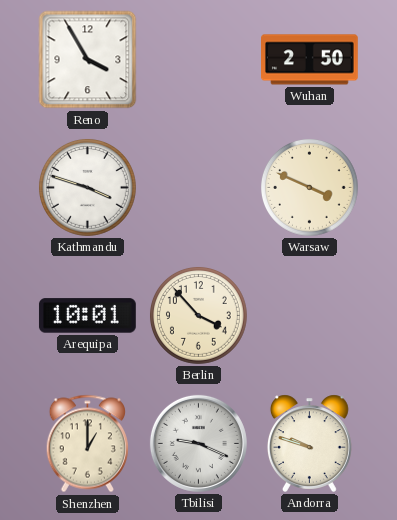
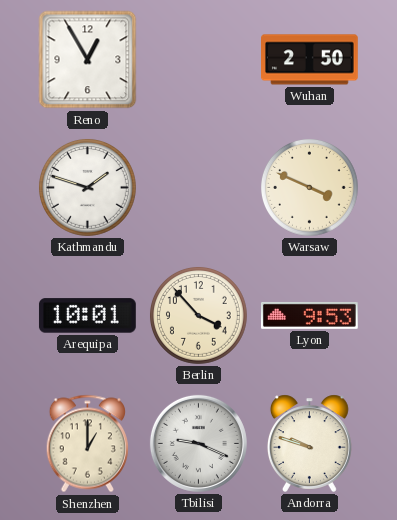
Reno: 3:55 -> 12:55 (88, 60)
Kathmandu: 3:48 -> 1:48 (87, 188)
Lyon: none -> 9:53 (309, 315)
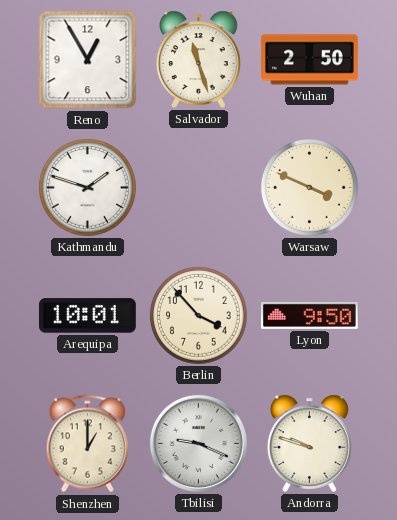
Salvador: none -> 11:27 (198, 59)
Lyon: 9:53 -> 9:50 (309, 315)
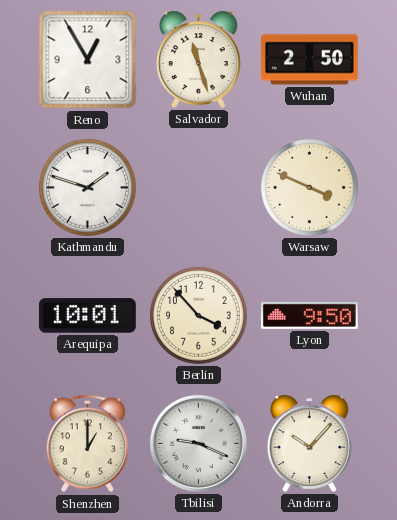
Andorra: 9:48 -> 10:07 (309, 443)
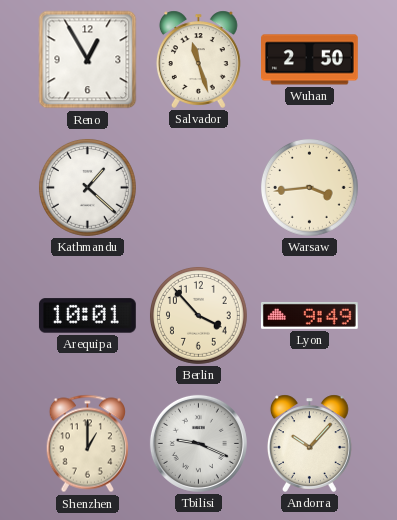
Kathmandu: 1:48 -> 1:22 (87, 188)
Warsaw: 3:49 -> 3:44 (309, 188)
Lyon: 9:50 -> 9:49 (309, 315)
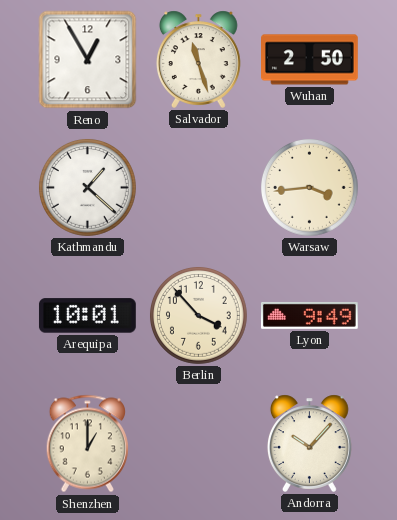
Tbilisi: 9:19 -> none (198, 443)
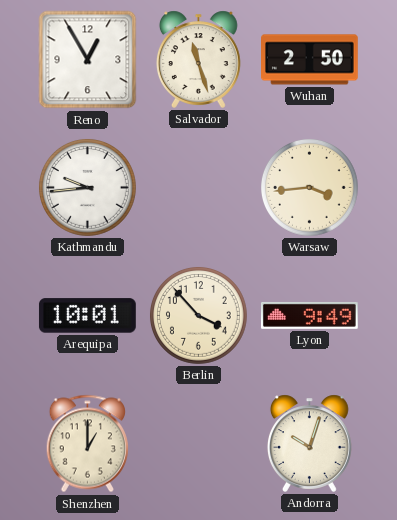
Kathmandu: 1:22 -> 9:44 (87, 188)
Andorra: 10:07 -> 10:03 (309, 443)
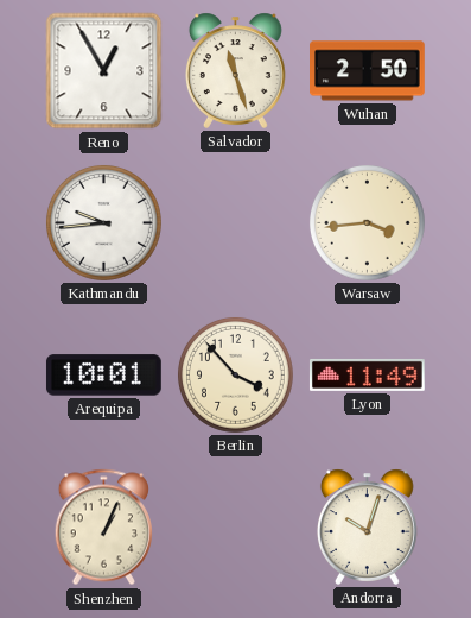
Lyon: 9:49 -> 11:49 (367, 374)
Shenzhen: 1:00 -> 1:04 (103, 528)
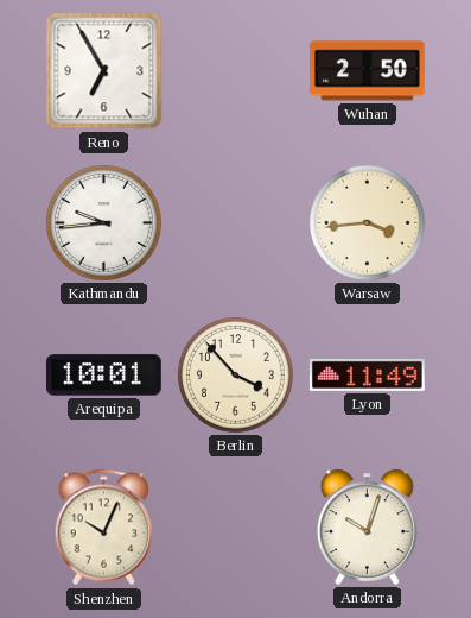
Reno: 12:55 -> 6:55 (104, 71)
Salvador: 11:27 -> none (235, 70)
Shenzhen: 1:04 -> 10:04 (103, 528)
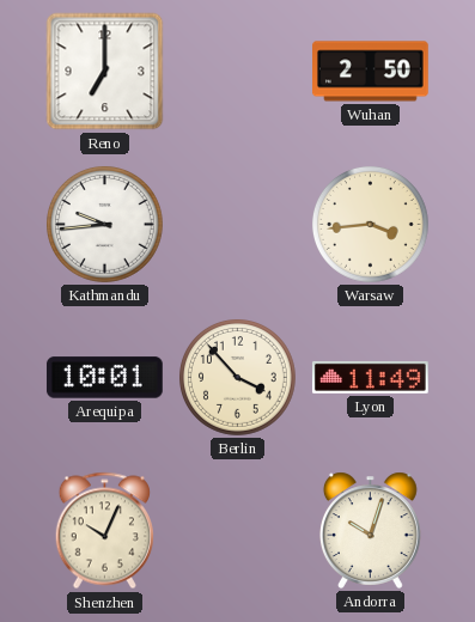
Reno: 6:55 -> 7:00 (105, 72)
